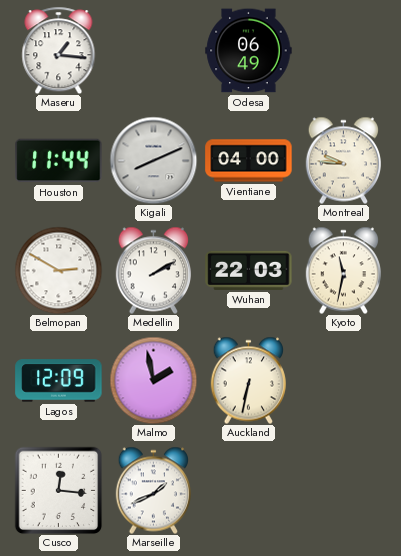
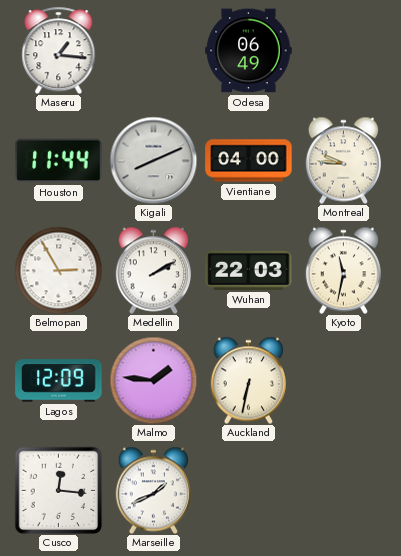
Belmopan: 2:50 -> 2:55 (58, 270)
Malmo: 1:58 -> 1:46 (153, 380)
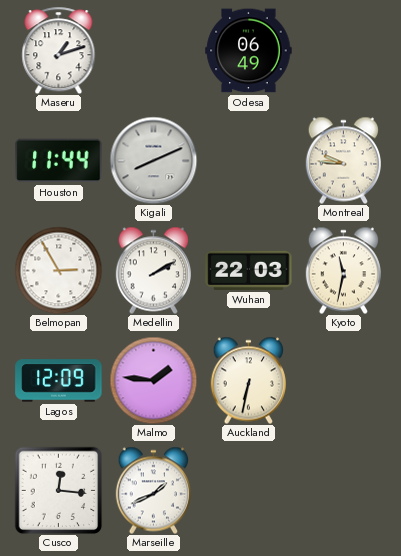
Maseru: 1:16 -> 1:12 (59, 50)
Vientiane: 04:00 -> none (249, 161)
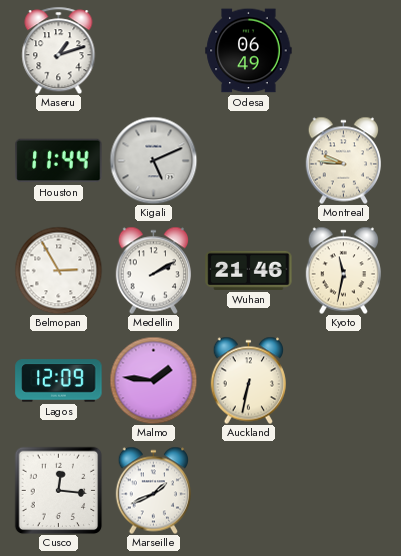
Kigali: 8:11 -> 5:11 (153, 160)
Wuhan: 22:03 -> 21:46 (249, 270)
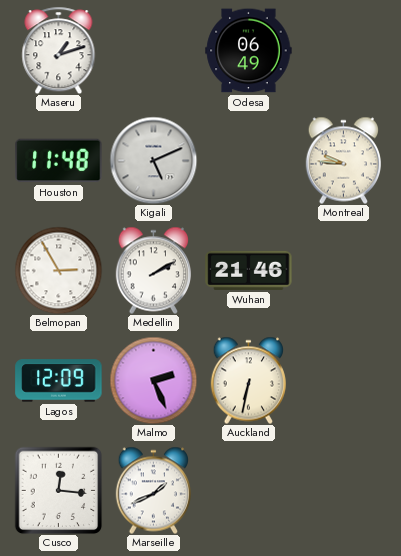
Houston: 11:44 -> 11:48 (59, 161)
Kyoto: 11:32 -> none (343, 270)
Malmo: 1:46 -> 2:26 (153, 380)
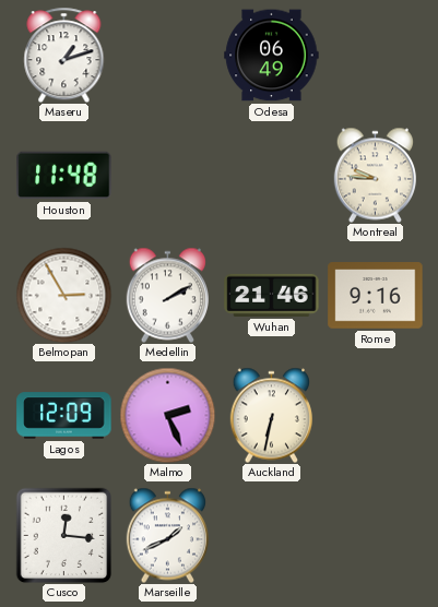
Kigali: 5:11 -> none (153, 160)
Rome: none -> 9:16 (376, 296)
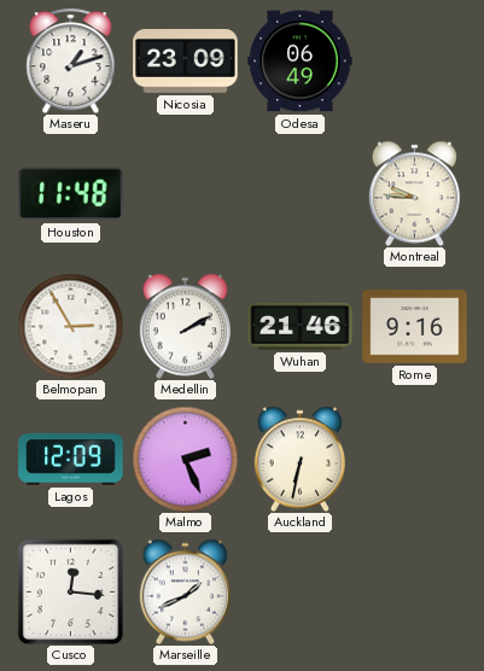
Nicosia: none -> 23:09 (186, 62)
